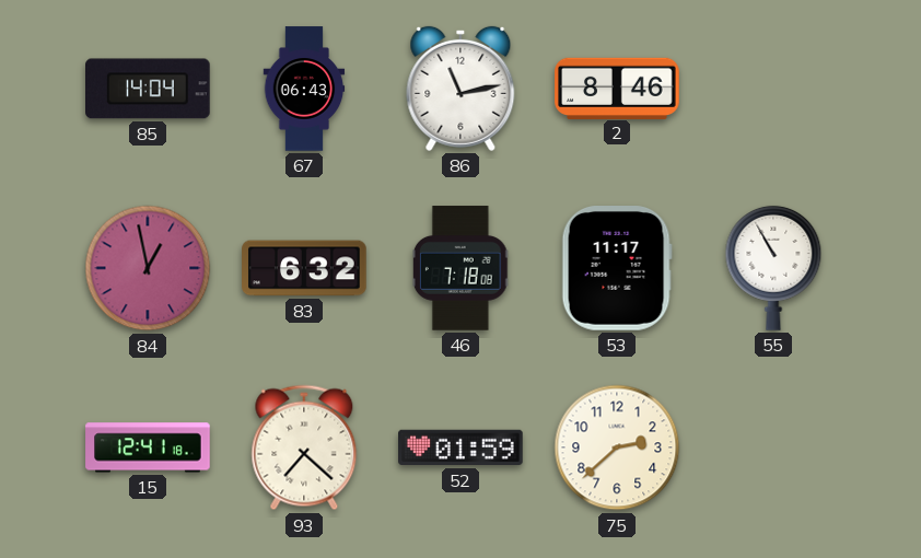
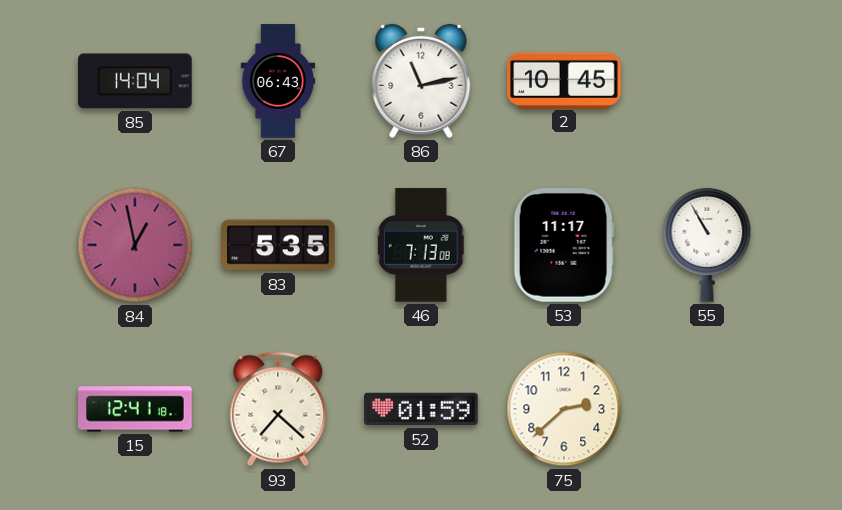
2: 8:46 -> 10:45 (564, 80)
83: 6:32 -> 5:35 (278, 245)
46: 7:18 -> 7:13 (421, 245)
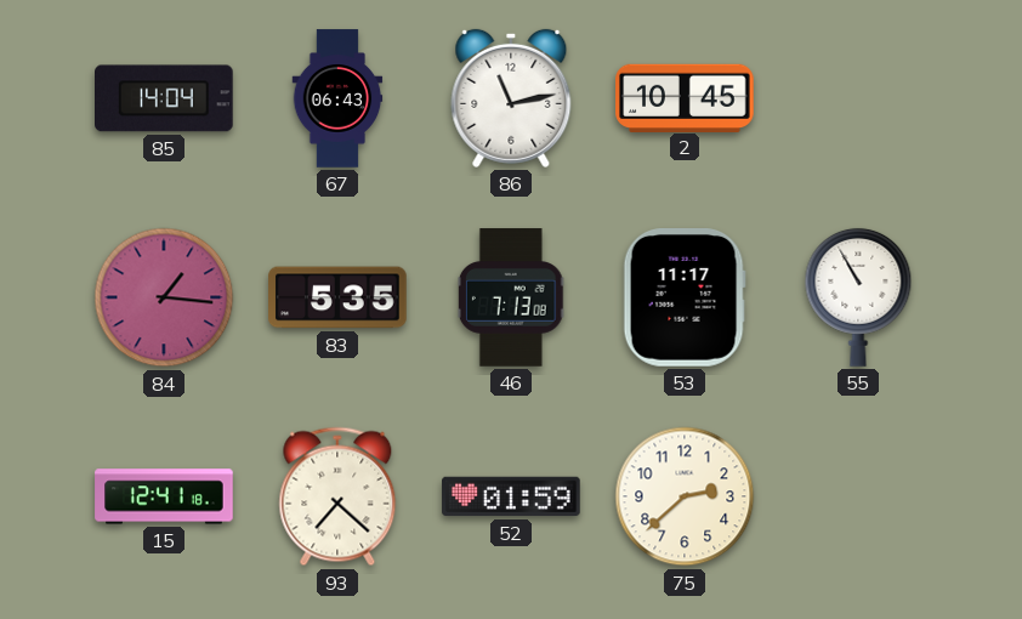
84: 12:58 -> 1:16 (164, 297)
